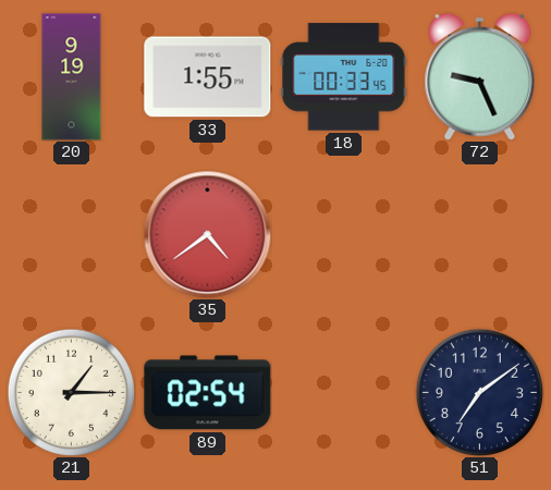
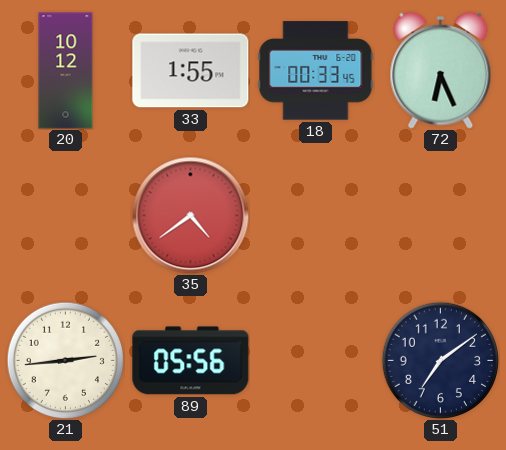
20: 9:19 -> 10:12 (66, 71)
72: 9:26 -> 6:26 (441, 70)
21: 1:15 -> 2:44 (65, 360)
89: 02:54 -> 05:56 (191, 361)
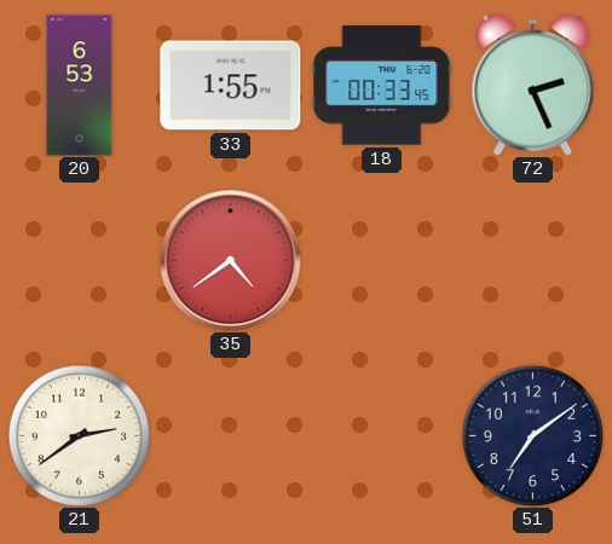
20: 10:12 -> 6:53 (80, 86)
72: 6:26 -> 2:26 (533, 85)
21: 2:44 -> 2:39 (79, 435)
89: 05:56 -> none (191, 361)
